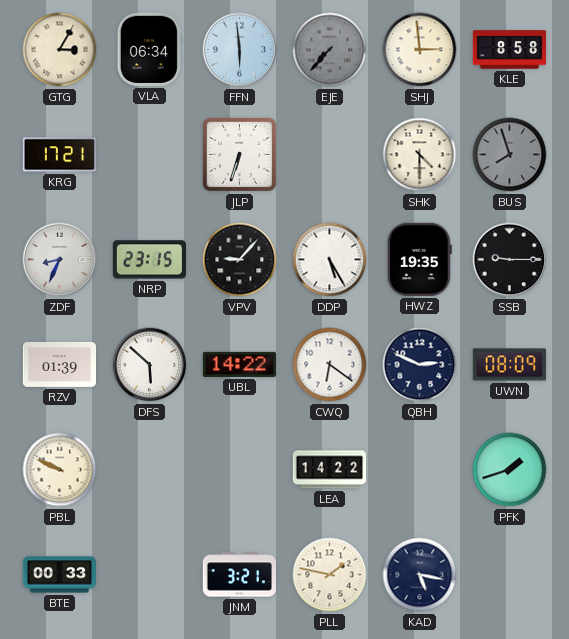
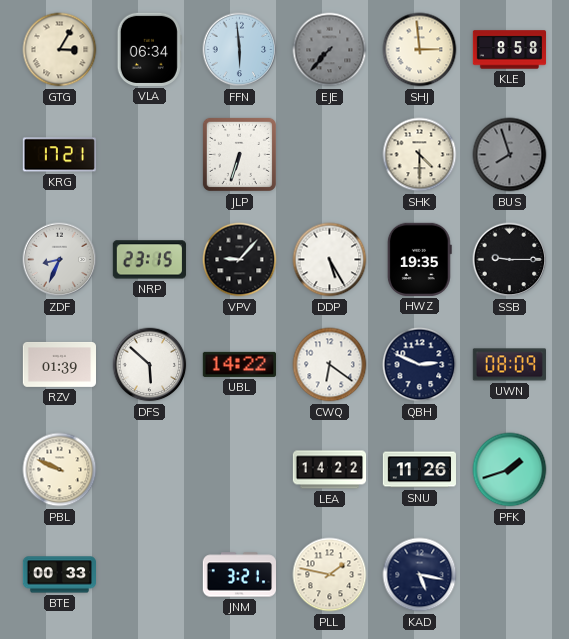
SNU: none -> 11:26 (420, 470)
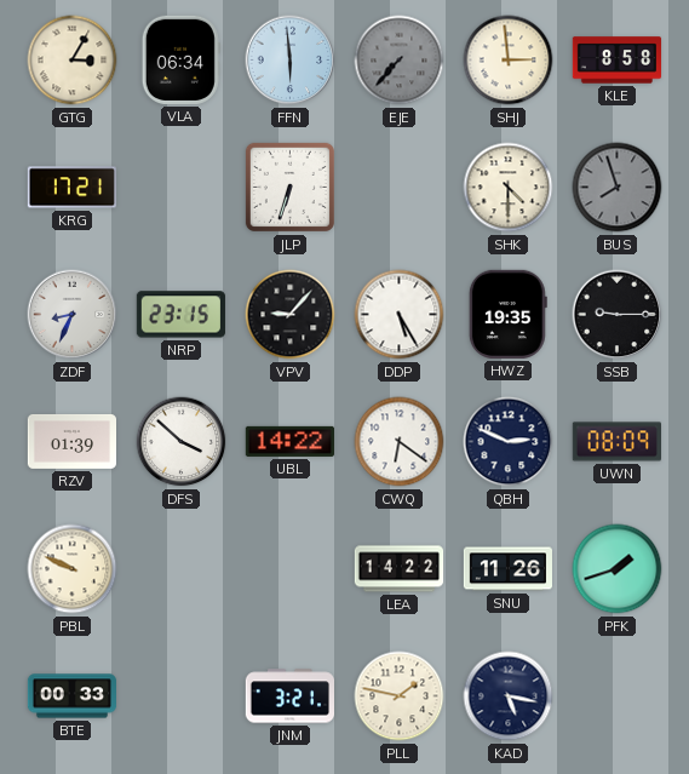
DFS: 5:52 -> 3:52 (182, 442)
